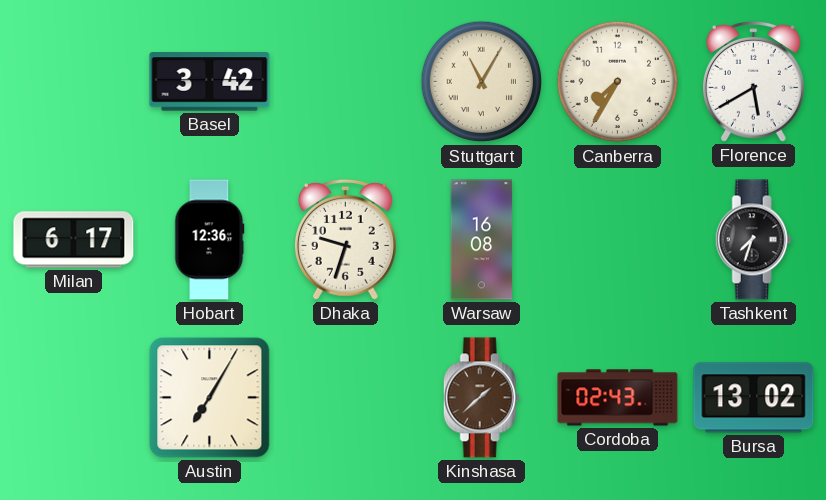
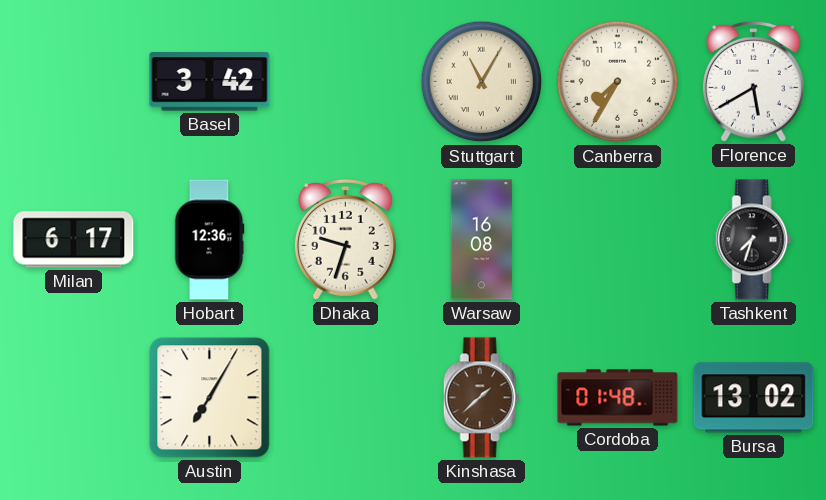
Cordoba: 02:43 -> 01:48 (618, 398)
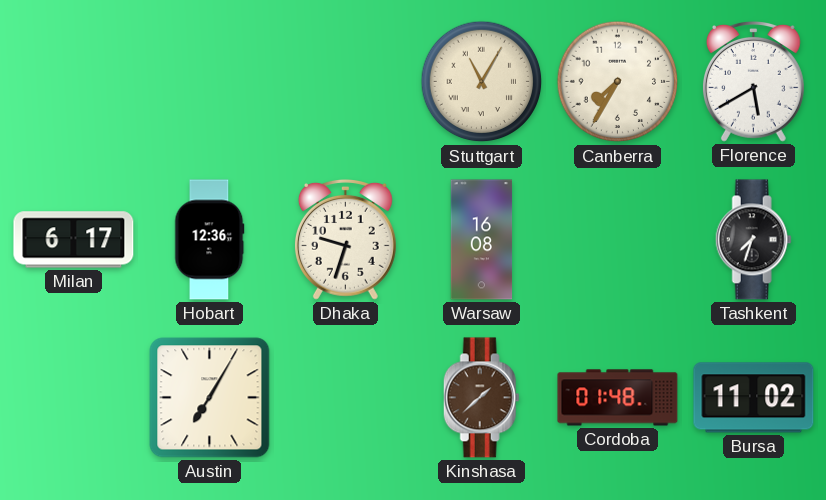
Basel: 3:42 -> none (210, 82)
Bursa: 13:02 -> 11:02 (754, 398)
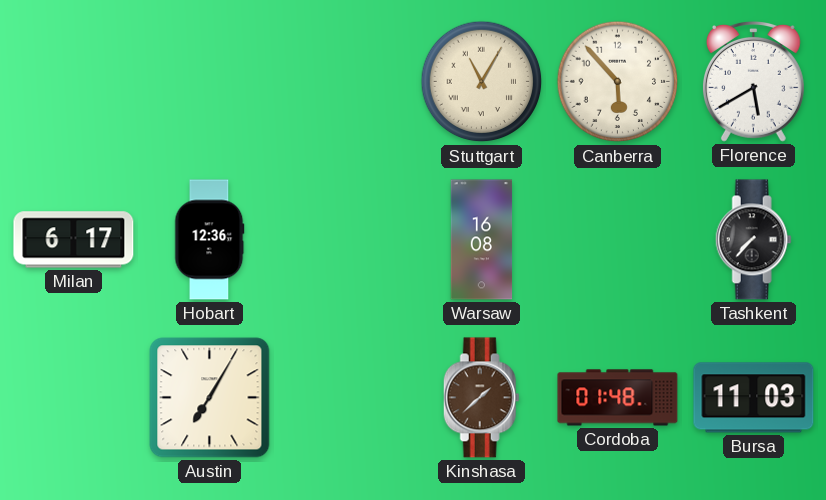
Canberra: 7:35 -> 5:53 (618, 82)
Dhaka: 9:33 -> none (345, 240)
Tashkent: 7:33 -> 7:37 (753, 240)
Bursa: 11:02 -> 11:03 (754, 398)
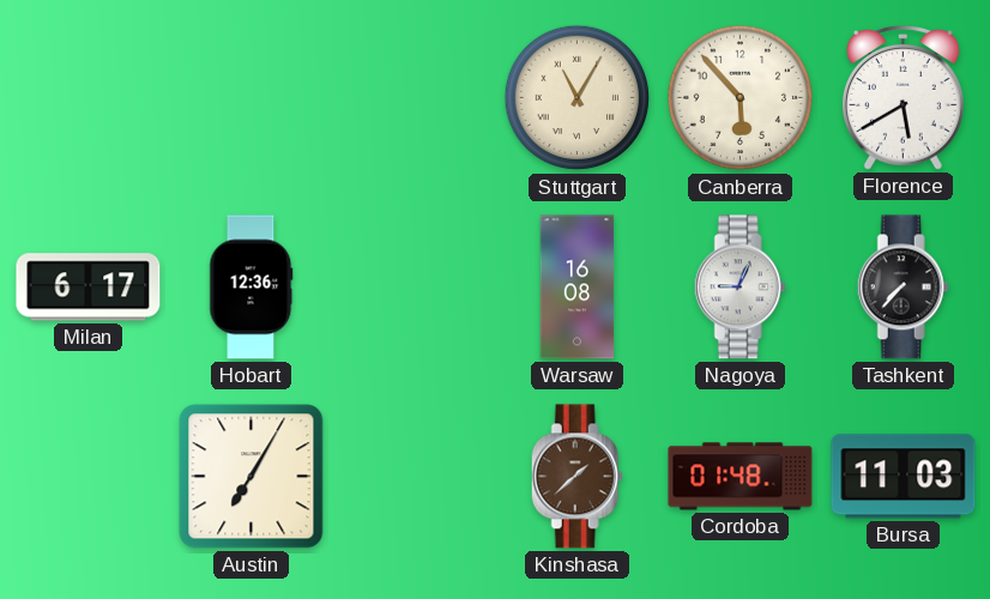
Nagoya: none -> 9:04 (740, 288)
